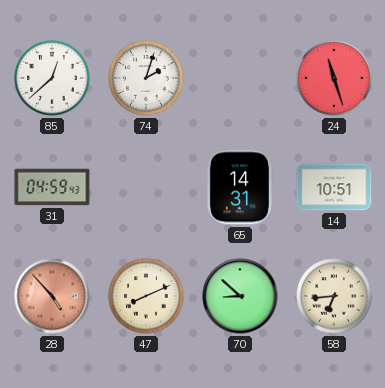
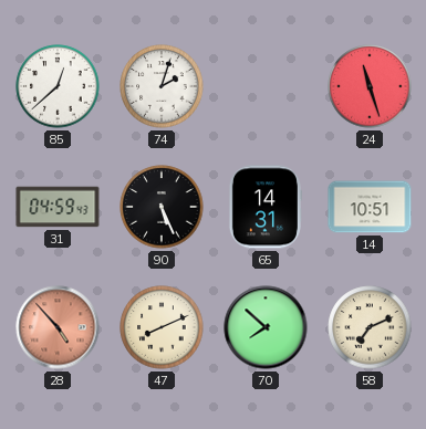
90: none -> 5:26 (162, 207)
70: 8:52 -> 7:52 (266, 327)
58: 6:44 -> 7:11 (370, 327)
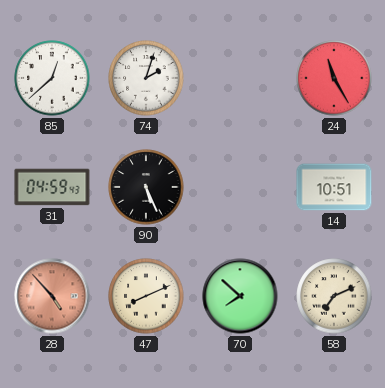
24: 11:27 -> 11:25 (334, 78)
65: 14:31 -> none (264, 207)
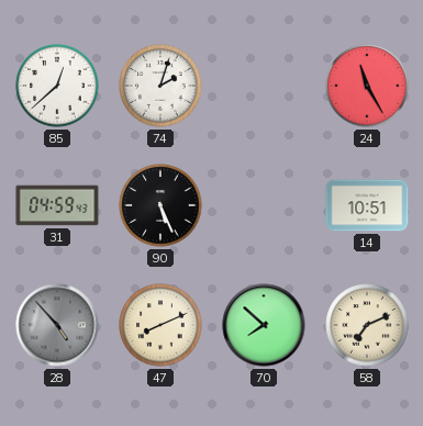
28 dial: salmon -> grey (57, 325)
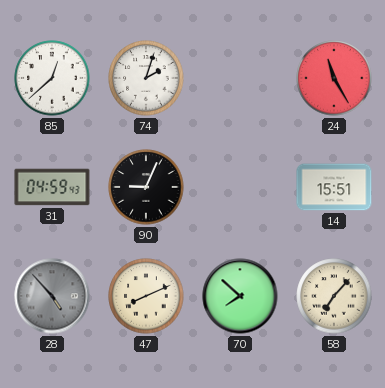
90: 5:26 -> 9:04 (146, 187)
14: 10:51 -> 15:51 (334, 187)
58: 7:11 -> 7:07 (334, 296)
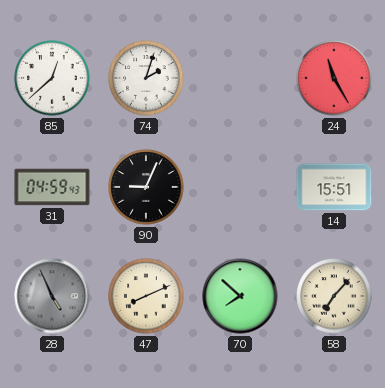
28: 4:53 -> 4:56 (52, 296)
